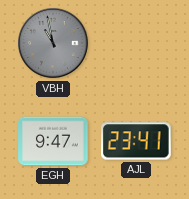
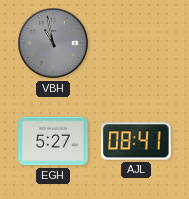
EGH: 9:47 -> 5:27 (53, 141)
AJL: 23:41 -> 08:41 (137, 141)
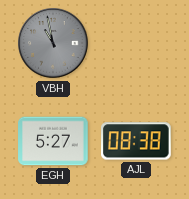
AJL: 08:41 -> 08:38 (137, 141)
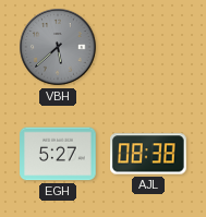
VBH: 10:58 -> 5:38 (58, 47)
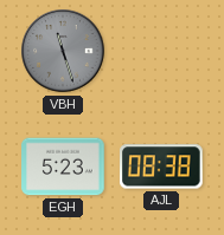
VBH: 5:38 -> 11:27 (63, 51)
EGH: 5:27 -> 5:23 (63, 167)
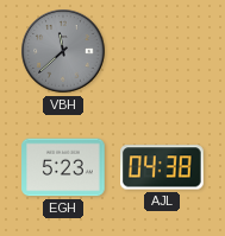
VBH: 11:27 -> 11:38 (63, 51)
AJL: 08:38 -> 04:38 (163, 167)
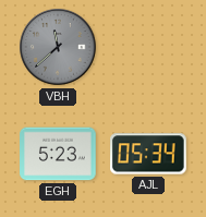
AJL: 04:38 -> 05:34 (149, 154)
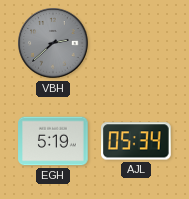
VBH: 11:38 -> 2:38 (53, 43)
EGH: 5:23 -> 5:19 (53, 141)
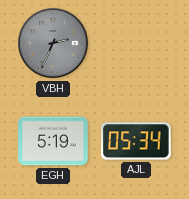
VBH: 2:38 -> 2:34 (53, 43)
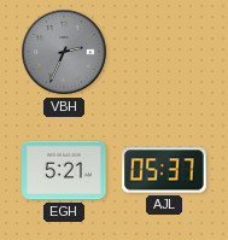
EGH: 5:19 -> 5:21 (64, 170)
AJL: 05:34 -> 05:37 (165, 170)
